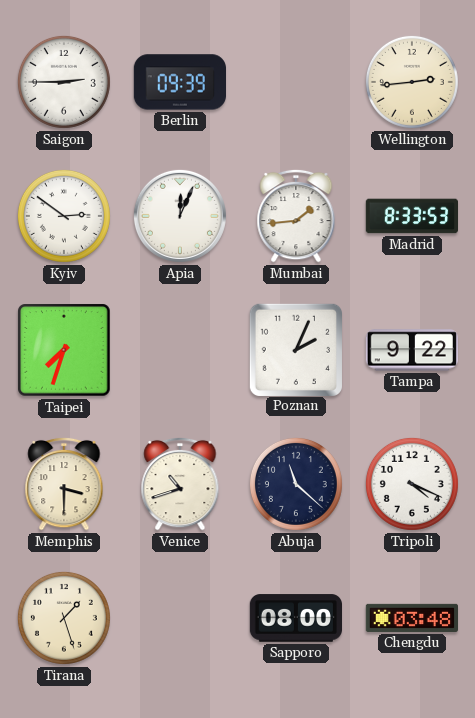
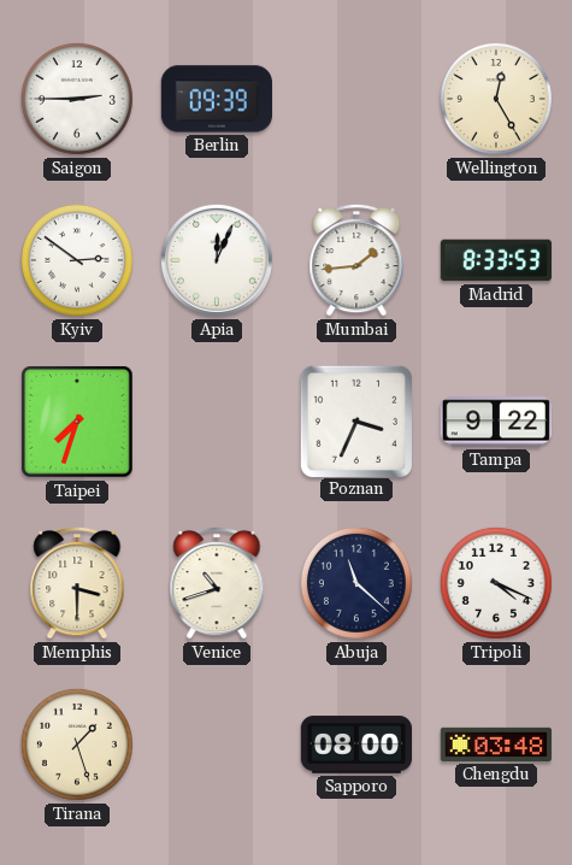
Wellington: 2:44 -> 12:25 (496, 99)
Poznan: 2:04 -> 3:34 (355, 420)
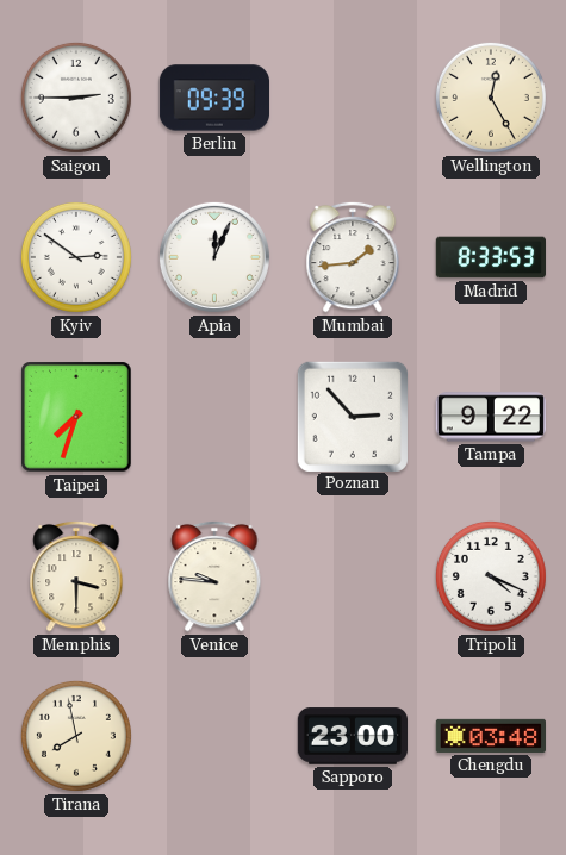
Poznan: 3:34 -> 2:53 (352, 416)
Venice: 10:42 -> 9:46 (214, 576)
Abuja: 11:22 -> none (356, 583)
Tirana: 1:27 -> 7:58 (76, 736)
Sapporo: 08:00 -> 23:00 (352, 736)
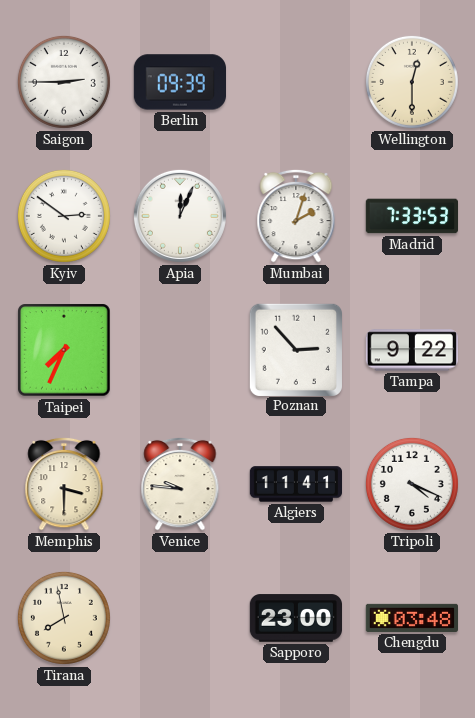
Wellington: 12:25 -> 12:30 (412, 82)
Mumbai: 1:44 -> 2:03 (296, 216)
Madrid: 8:33 -> 7:33 (411, 216)
Taipei: 7:33 -> 7:34 (64, 350)
Algiers: none -> 11:41 (295, 484)
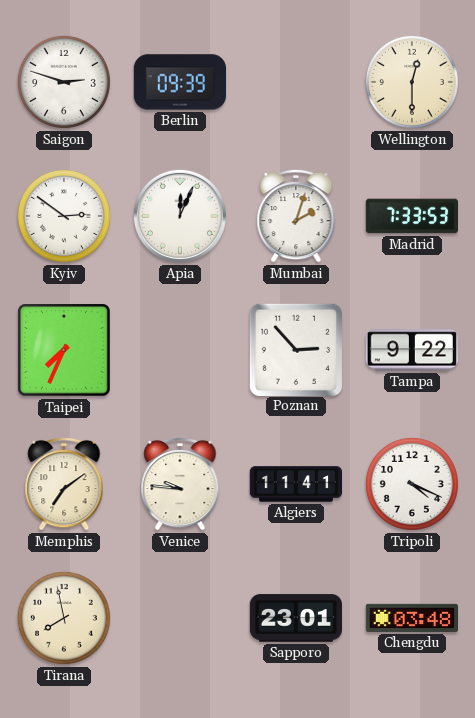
Saigon: 2:45 -> 2:48 (64, 82)
Memphis: 3:30 -> 7:09 (64, 484)
Sapporo: 23:00 -> 23:01 (295, 618)
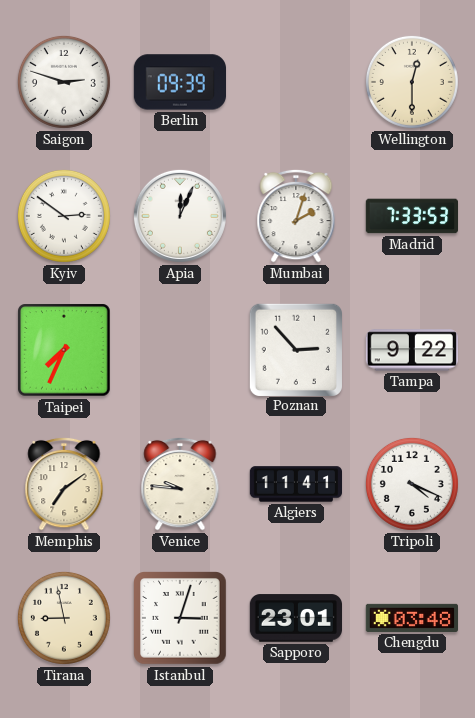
Tirana: 7:58 -> 8:58 (64, 618)
Istanbul: none -> 3:03 (180, 618)
